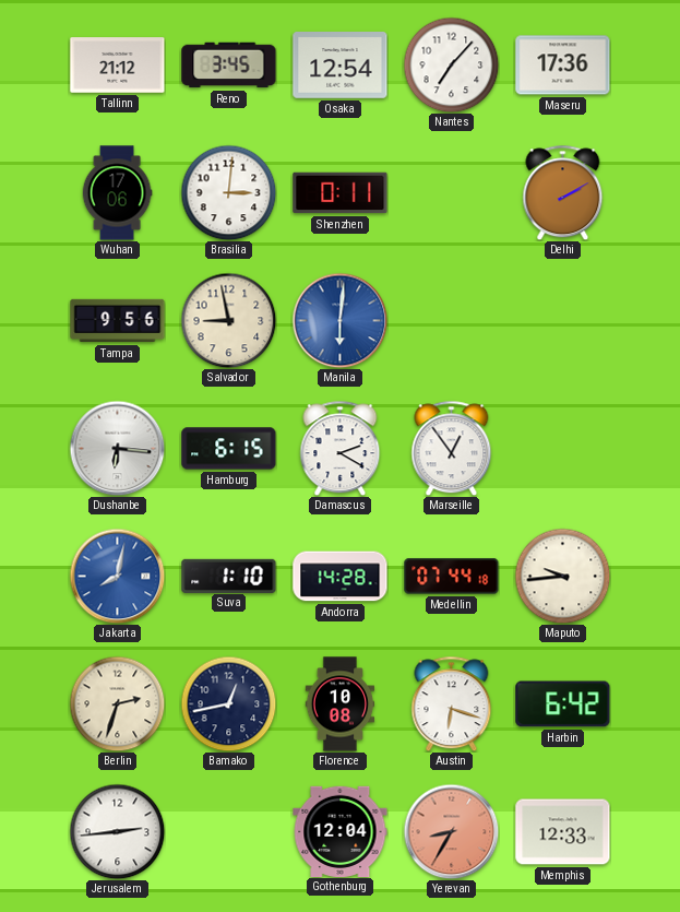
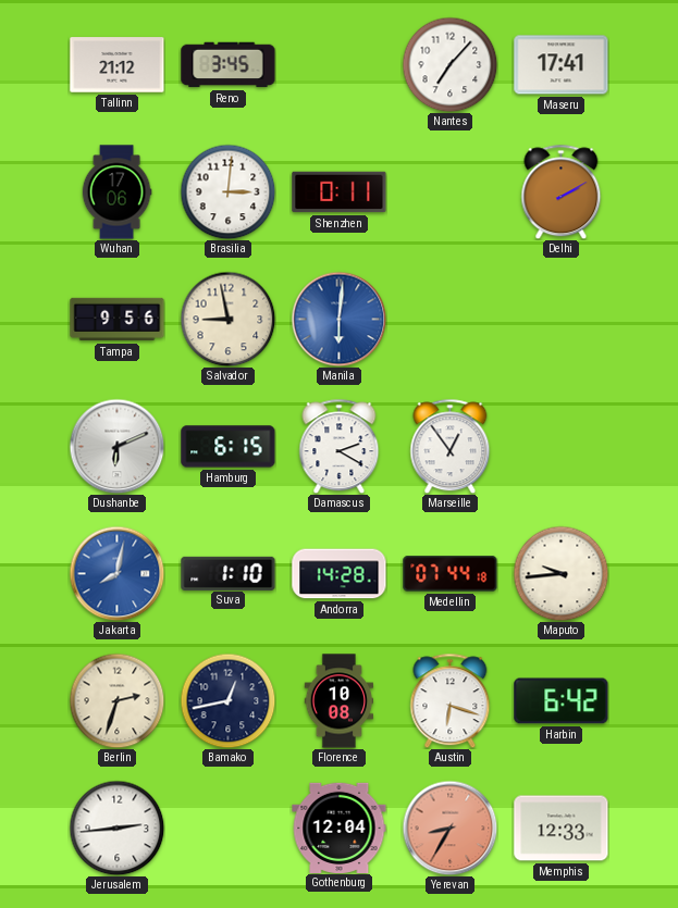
Osaka: 12:54 -> none (341, 66)
Maseru: 17:36 -> 17:41 (562, 65)
Dushanbe: 6:16 -> 6:11 (116, 446)
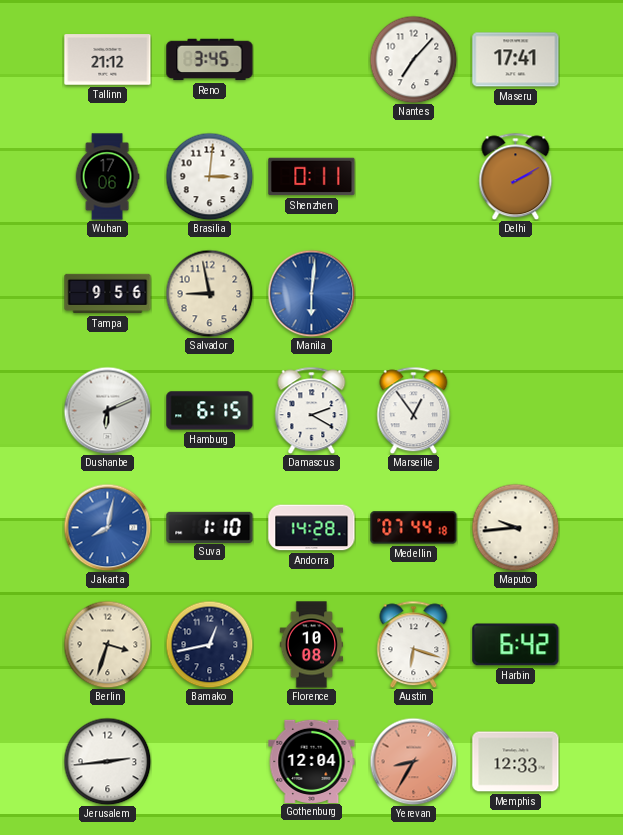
Berlin: 2:33 -> 3:33 (107, 644)
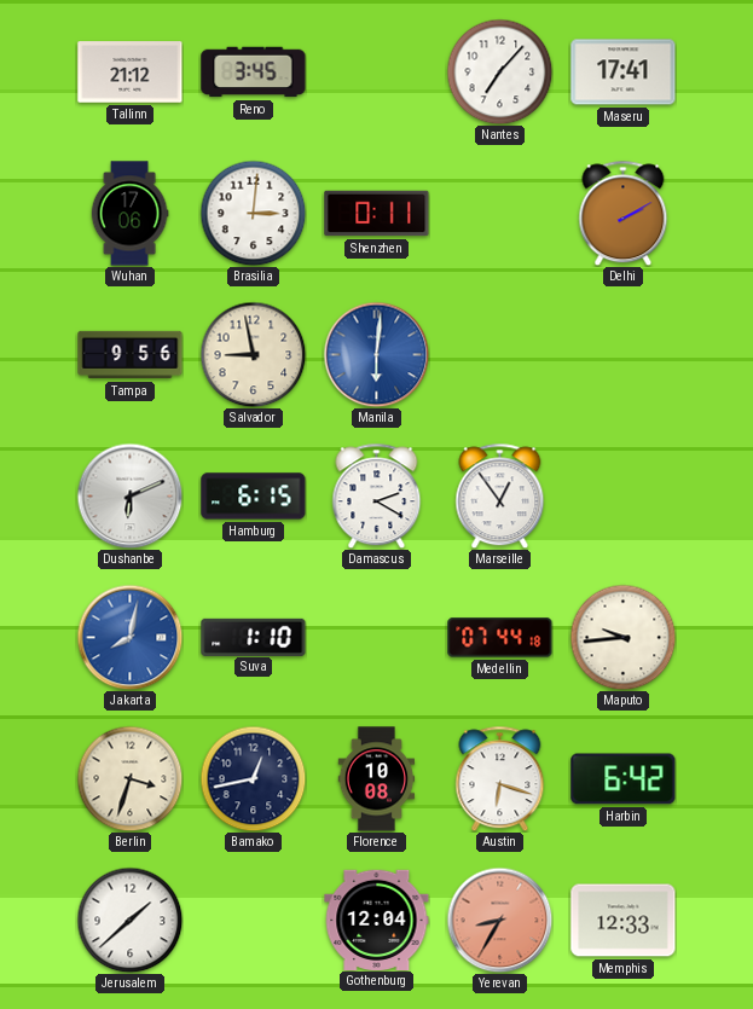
Andorra: 14:28 -> none (312, 528)
Jerusalem: 2:44 -> 1:38 (129, 920)
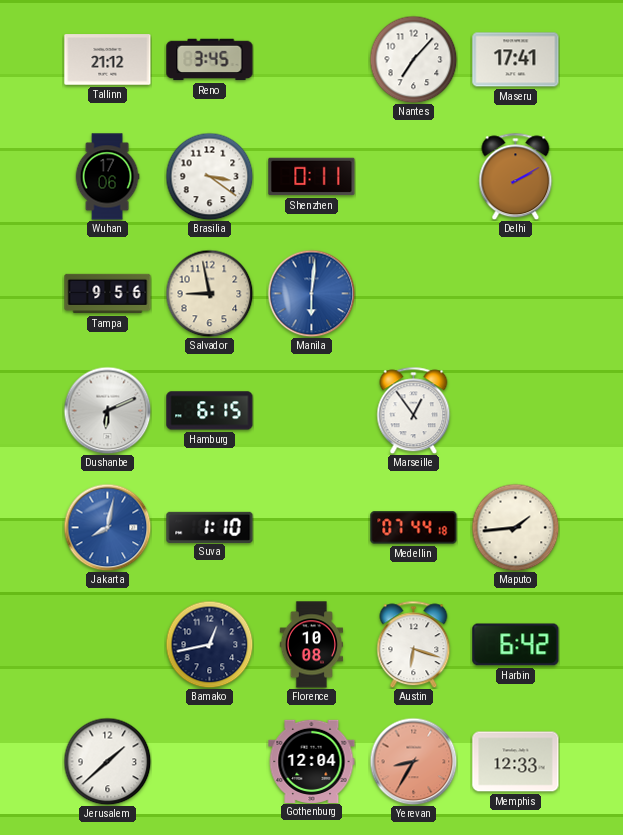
Brasilia: 3:01 -> 3:21 (209, 176)
Damascus: 2:20 -> none (377, 495)
Maputo: 9:44 -> 1:44 (515, 527)
Berlin: 3:33 -> none (129, 778)
